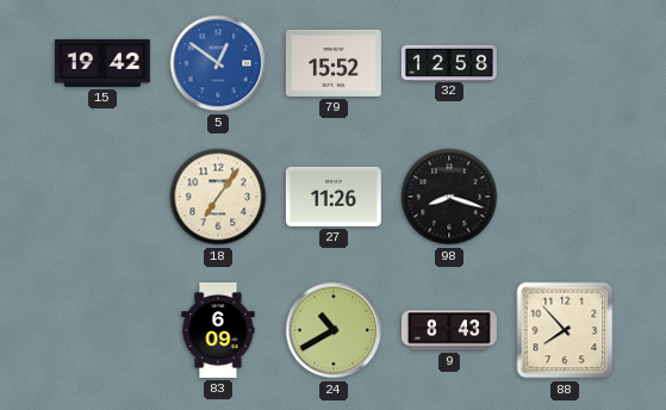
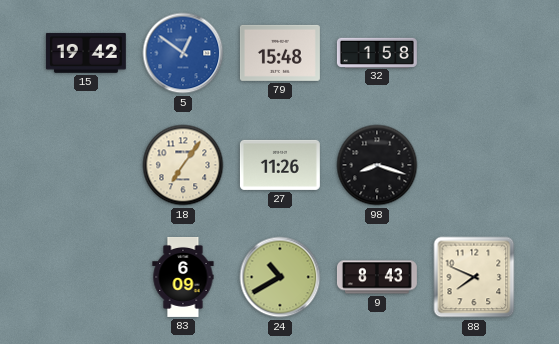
79: 15:52 -> 15:48 (280, 53)
32: 12:58 -> 1:58 (377, 52)
88: 7:53 -> 7:49 (474, 277)
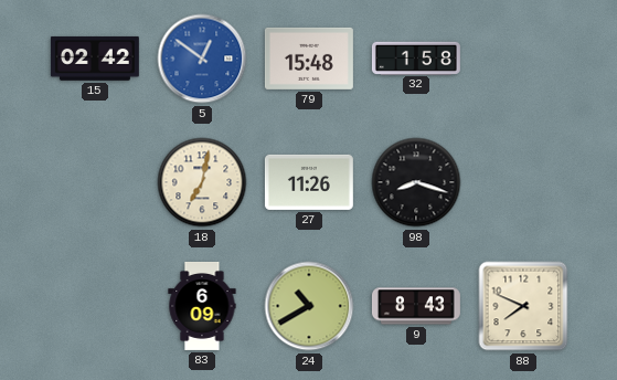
15: 19:42 -> 02:42 (95, 59)
18: 7:06 -> 7:02 (202, 182)
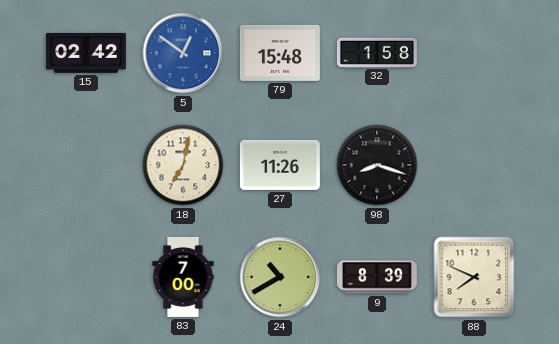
83: 6:09 -> 7:00 (183, 277)
9: 8:43 -> 8:39 (377, 277)
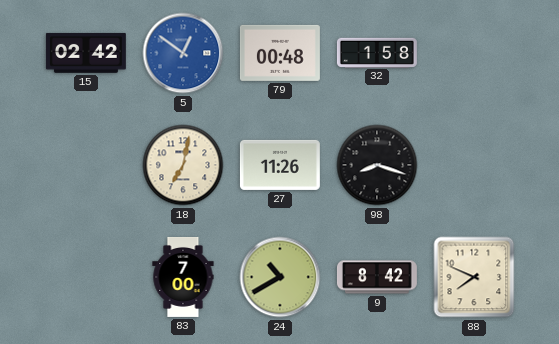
79: 15:48 -> 00:48 (280, 53)
9: 8:39 -> 8:42 (377, 277)
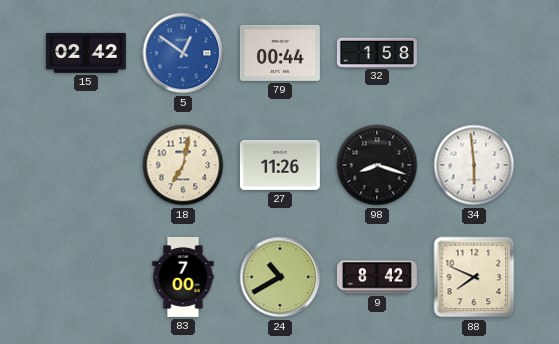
79: 00:48 -> 00:44 (280, 53)
34: none -> 5:59 (474, 165)
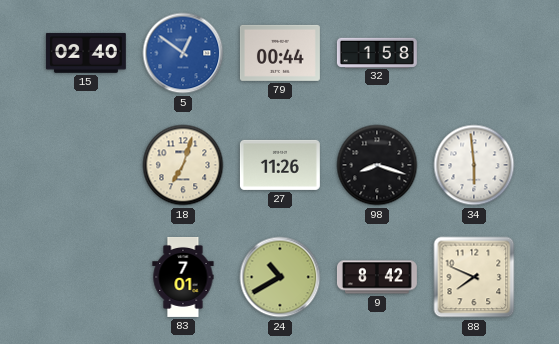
15: 02:42 -> 02:40 (86, 53)
18: 7:02 -> 7:03 (183, 165)
83: 7:00 -> 7:01 (183, 277)
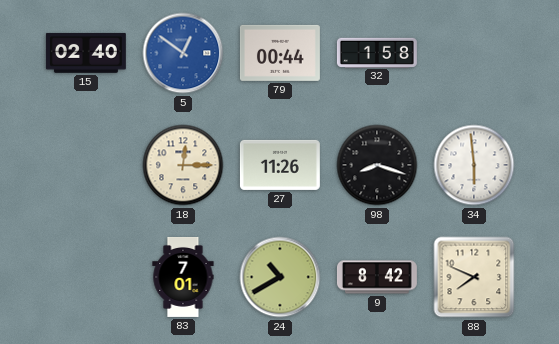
18: 7:03 -> 12:15 (183, 165)
